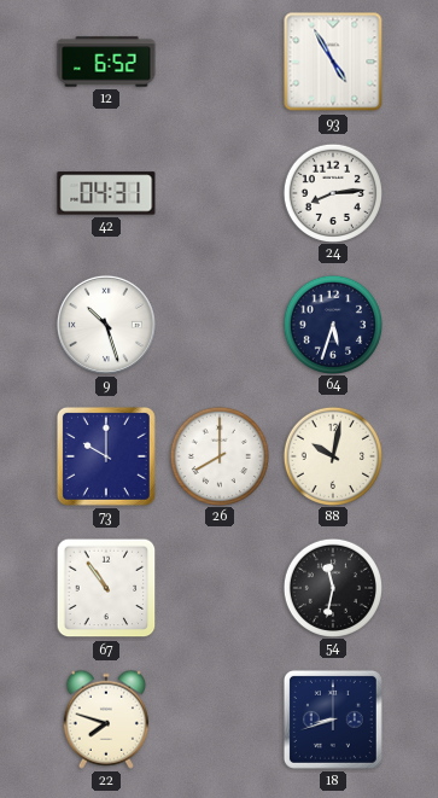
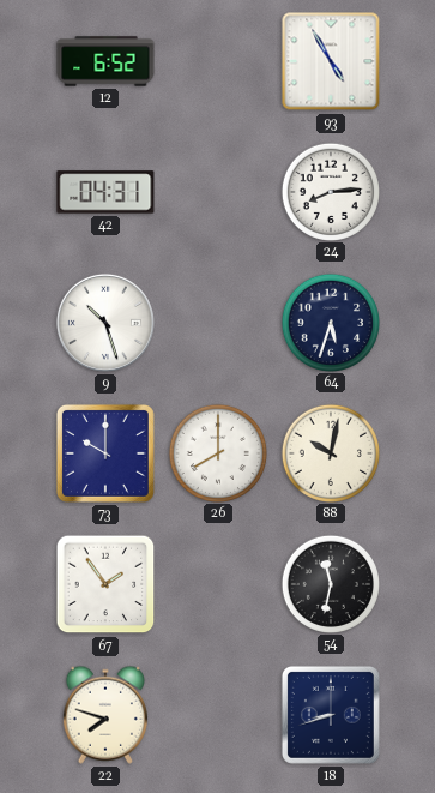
67: 10:54 -> 1:54 (105, 584)
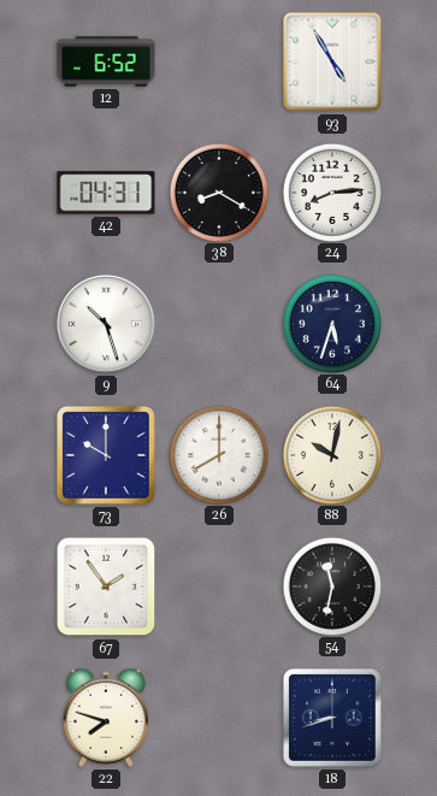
38: none -> 8:20 (218, 191)
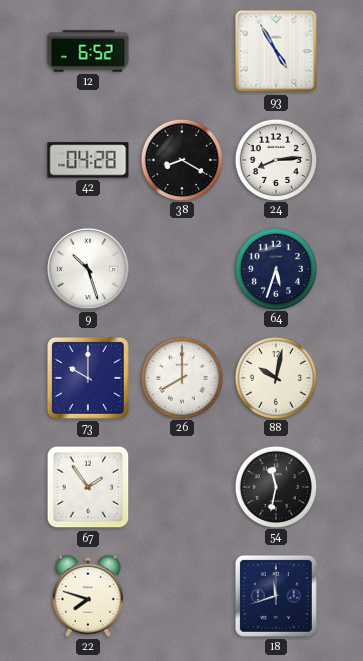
42: 04:31 -> 04:28 (88, 160)
18: 8:42 -> 11:42 (276, 596)
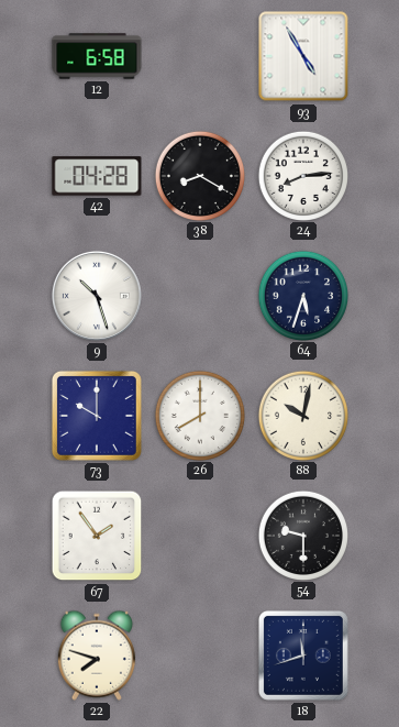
12: 6:52 -> 6:58 (97, 56)
54: 11:32 -> 9:30 (302, 535)
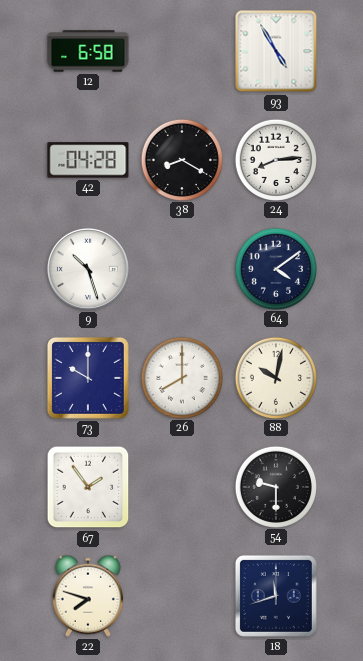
64: 5:33 -> 4:09 (275, 268)
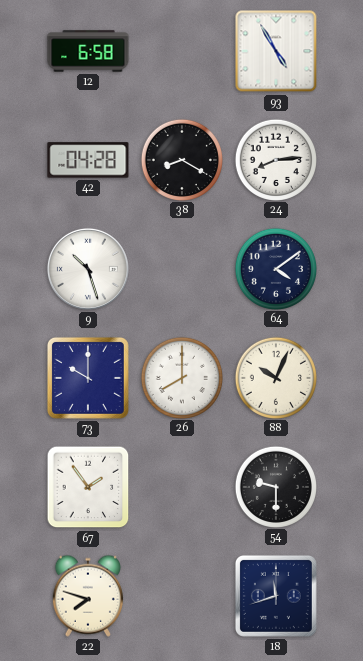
88: 10:02 -> 10:04 (275, 377)
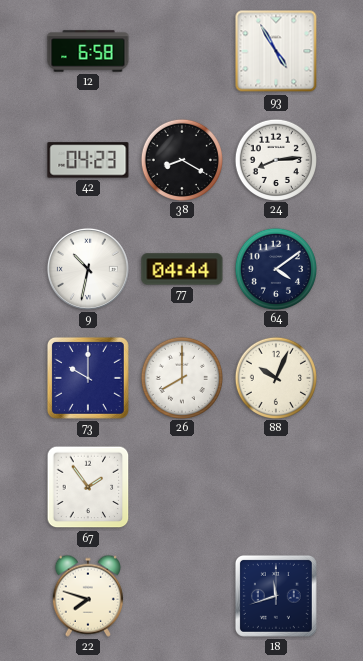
42: 04:28 -> 04:23 (88, 160)
9: 10:27 -> 10:32 (88, 269)
77: none -> 04:44 (182, 269)
54: 9:30 -> none (275, 486)
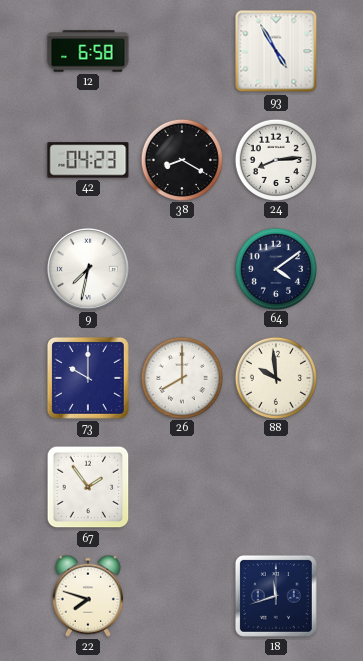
9: 10:32 -> 7:32 (88, 269)
77: 04:44 -> none (182, 269)
88: 10:04 -> 9:59 (275, 377)
